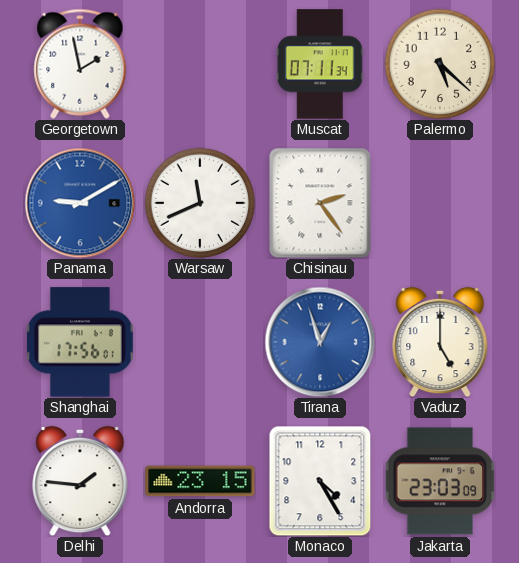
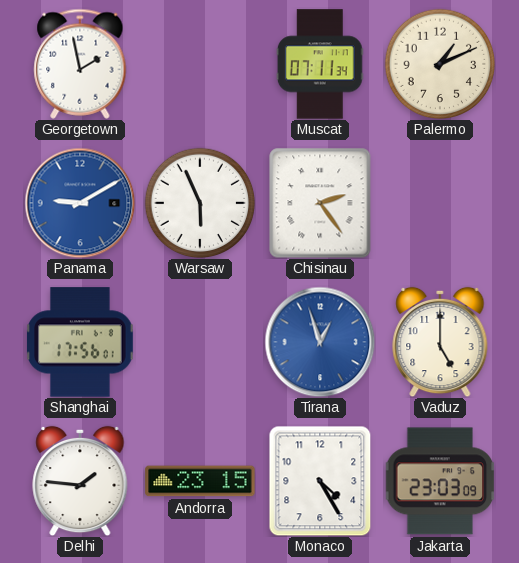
Palermo: 5:22 -> 1:11 (440, 64)
Warsaw: 11:41 -> 5:56 (200, 203)
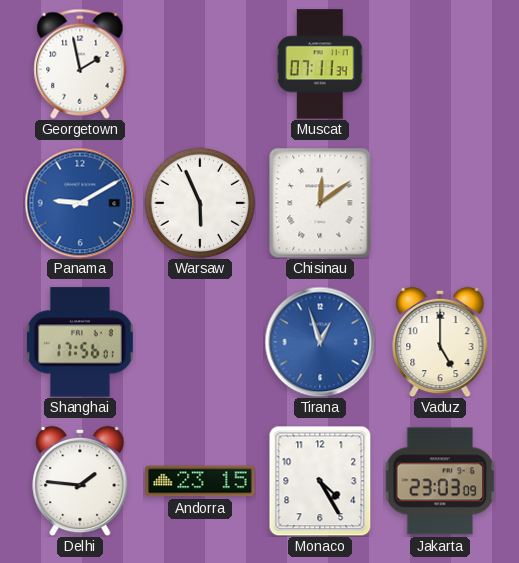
Palermo: 1:11 -> none (440, 64)
Chisinau: 2:24 -> 12:09 (320, 203)
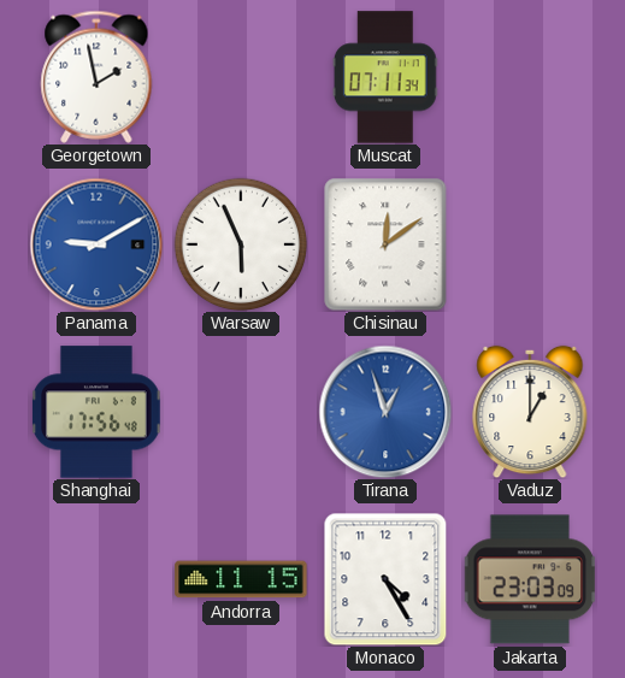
Shanghai: 17:56:01 -> 17:56:48 (98, 412)
Vaduz: 5:00 -> 1:00 (530, 412)
Delhi: 1:46 -> none (80, 481)
Andorra: 23:15 -> 11:15 (241, 579)
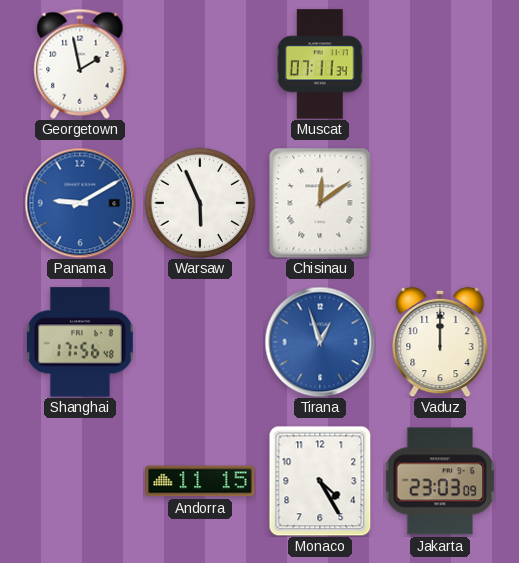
Vaduz: 1:00 -> 12:00 (440, 342)
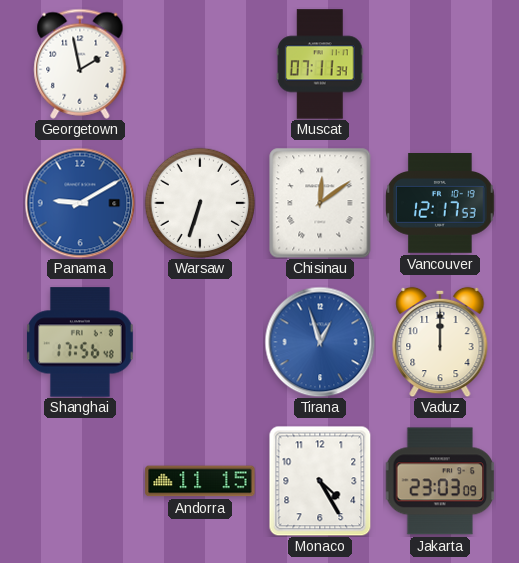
Warsaw: 5:56 -> 6:33 (200, 203)
Vancouver: none -> 12:17 (441, 204)
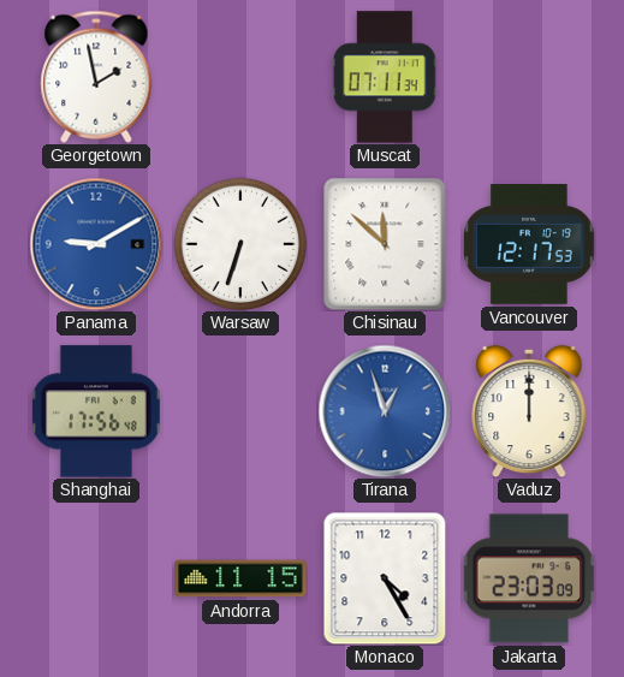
Chisinau: 12:09 -> 11:52 (385, 244)
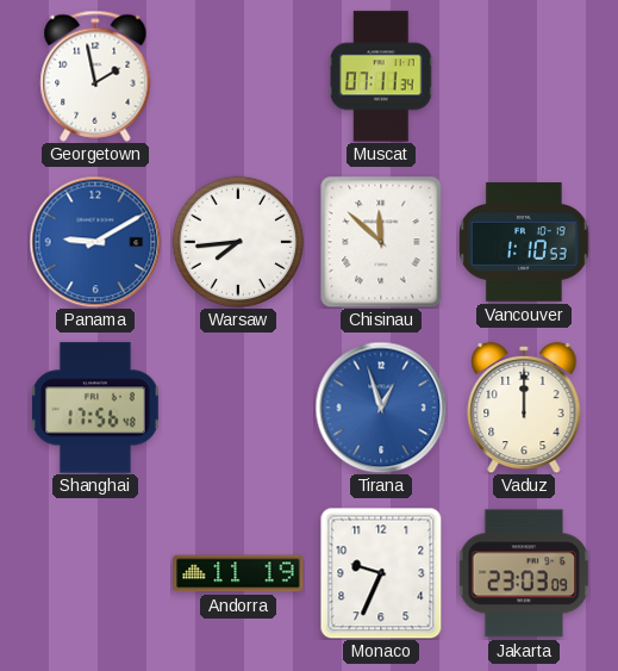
Warsaw: 6:33 -> 7:44 (238, 242)
Vancouver: 12:17 -> 1:10 (525, 243)
Andorra: 11:15 -> 11:19 (238, 573)
Monaco: 4:25 -> 9:34 (381, 573)
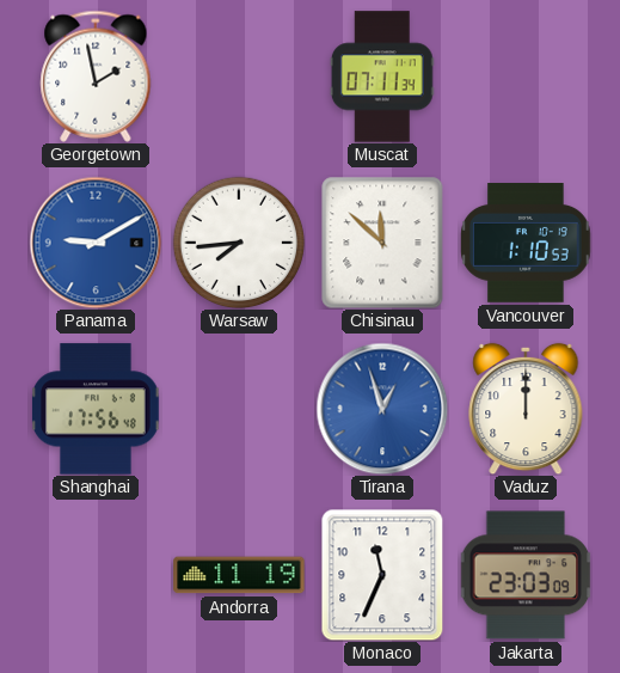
Monaco: 9:34 -> 11:34 (382, 575)
